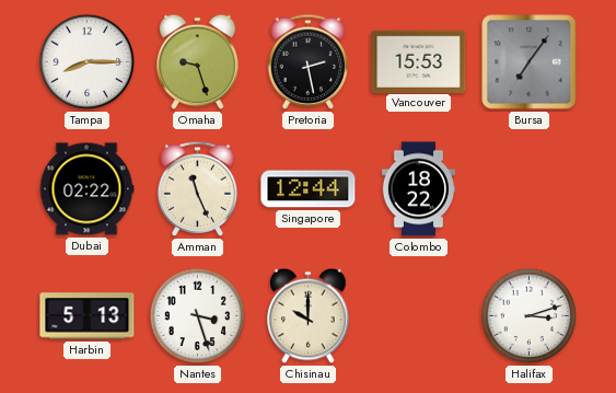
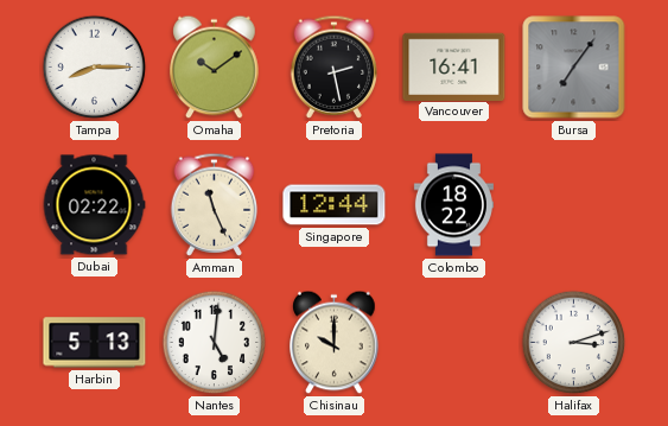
Omaha: 9:27 -> 10:09 (215, 68)
Vancouver: 15:53 -> 16:41 (454, 66)
Nantes: 3:27 -> 5:01 (215, 343)
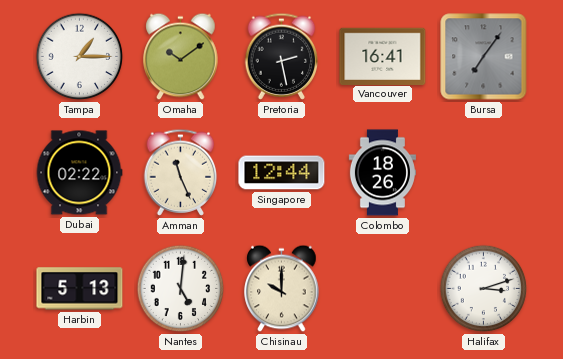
Tampa: 8:15 -> 1:15 (80, 57)
Colombo: 18:22 -> 18:26 (382, 173)
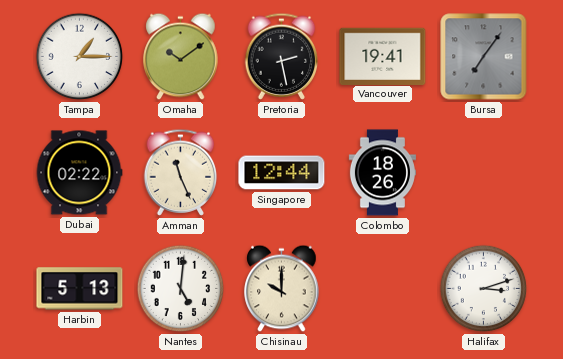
Vancouver: 16:41 -> 19:41 (383, 56)
